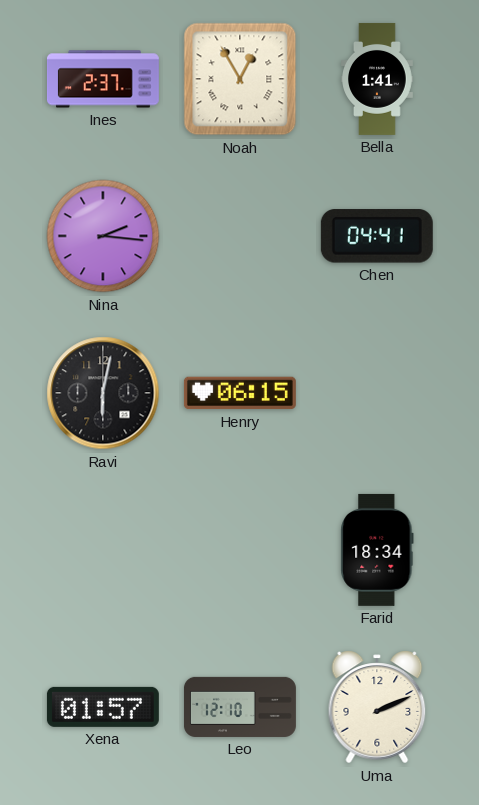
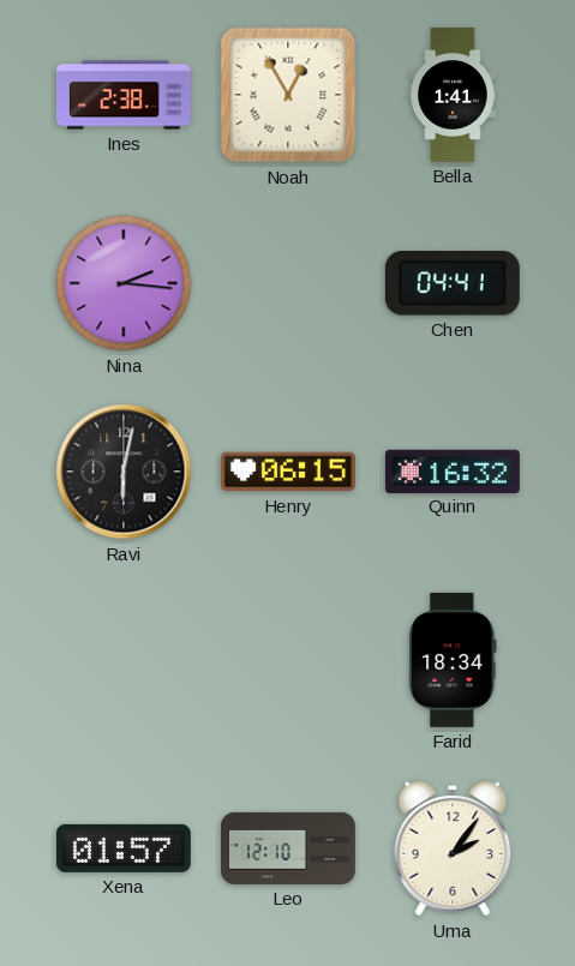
Ines: 2:37 -> 2:38 (124, 95)
Quinn: none -> 16:32 (453, 470)
Uma: 2:11 -> 2:06 (453, 848)
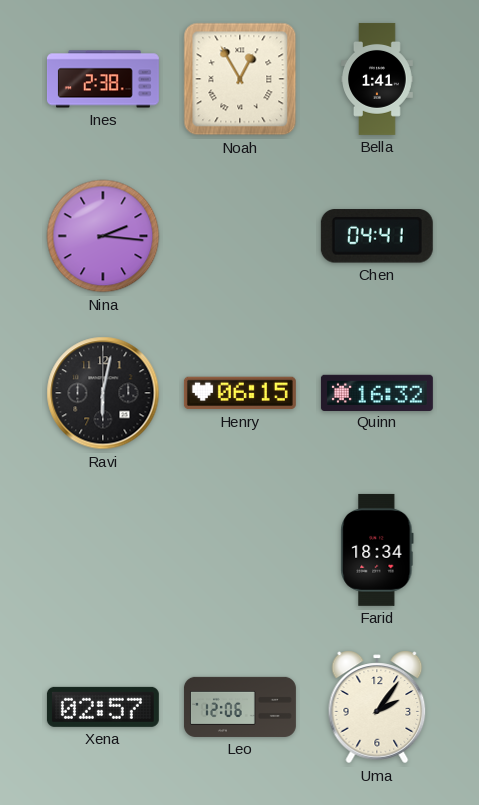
Xena: 01:57 -> 02:57 (103, 707)
Leo: 12:10 -> 12:06 (240, 707)
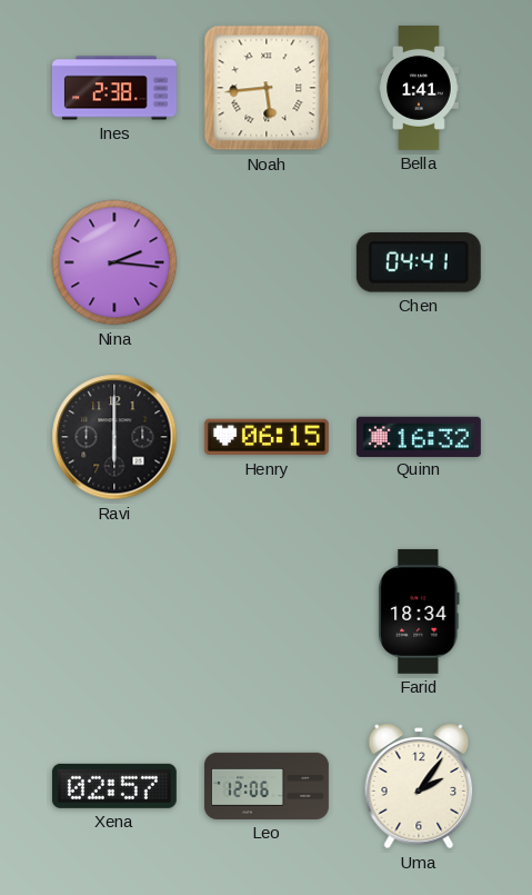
Noah: 12:55 -> 5:44 (267, 88)
Ravi: 6:02 -> 6:00 (114, 437)
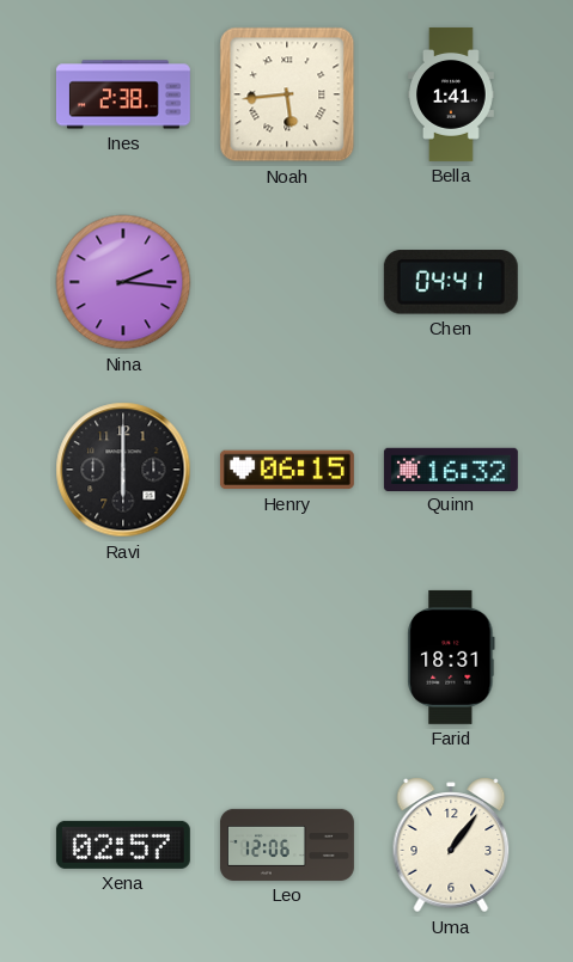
Farid: 18:34 -> 18:31 (451, 657)
Uma: 2:06 -> 1:06 (451, 845)
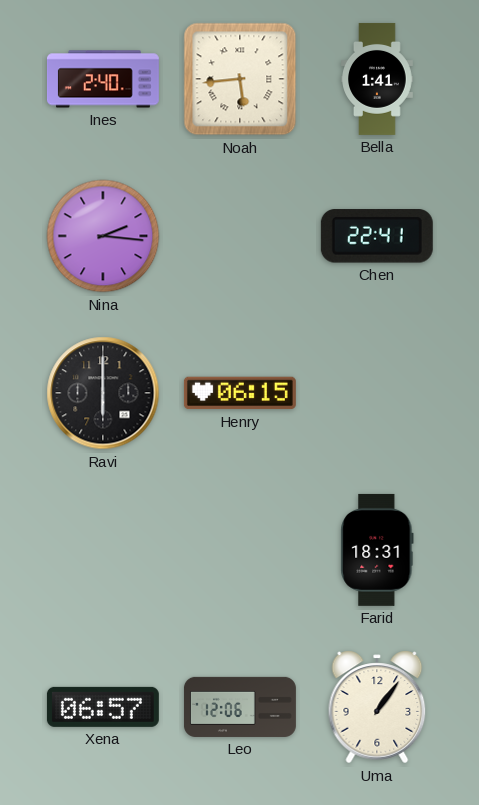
Ines: 2:38 -> 2:40 (103, 79)
Chen: 04:41 -> 22:41 (377, 236)
Quinn: 16:32 -> none (451, 468)
Xena: 02:57 -> 06:57 (103, 707)
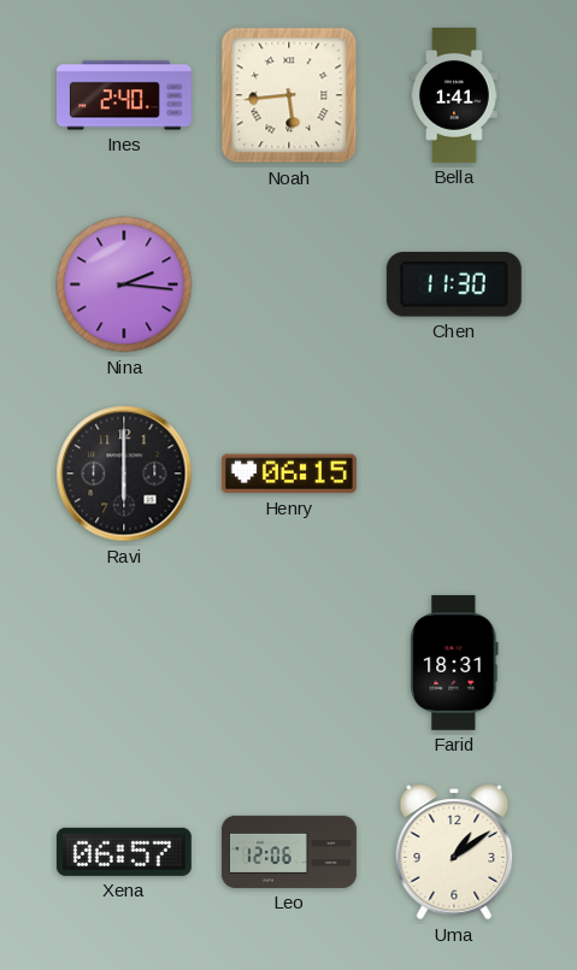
Chen: 22:41 -> 11:30 (454, 284)
Uma: 1:06 -> 1:09 (454, 852)
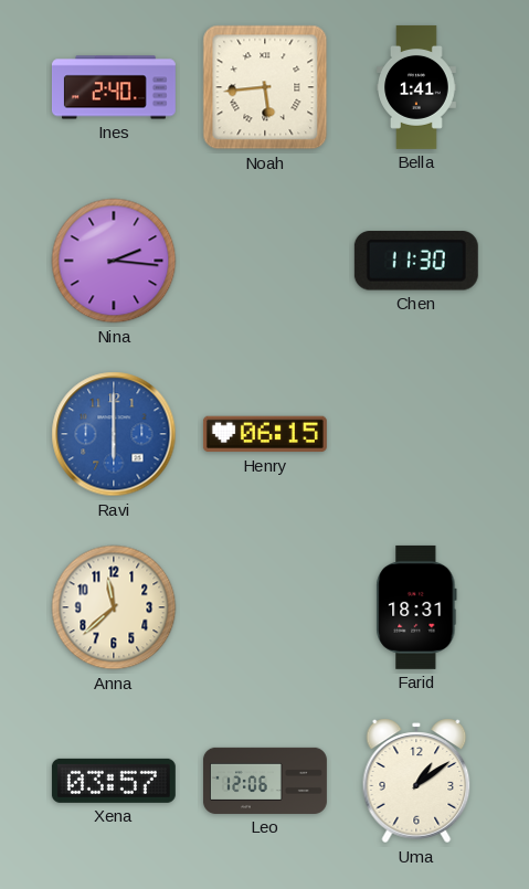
Ravi dial: black -> blue (114, 434)
Anna: none -> 11:38 (114, 607)
Xena: 06:57 -> 03:57 (114, 781)
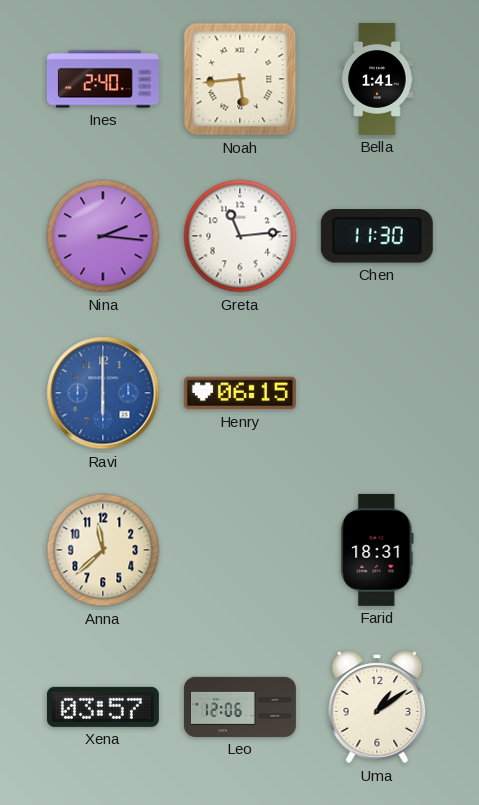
Greta: none -> 11:14 (240, 236)
